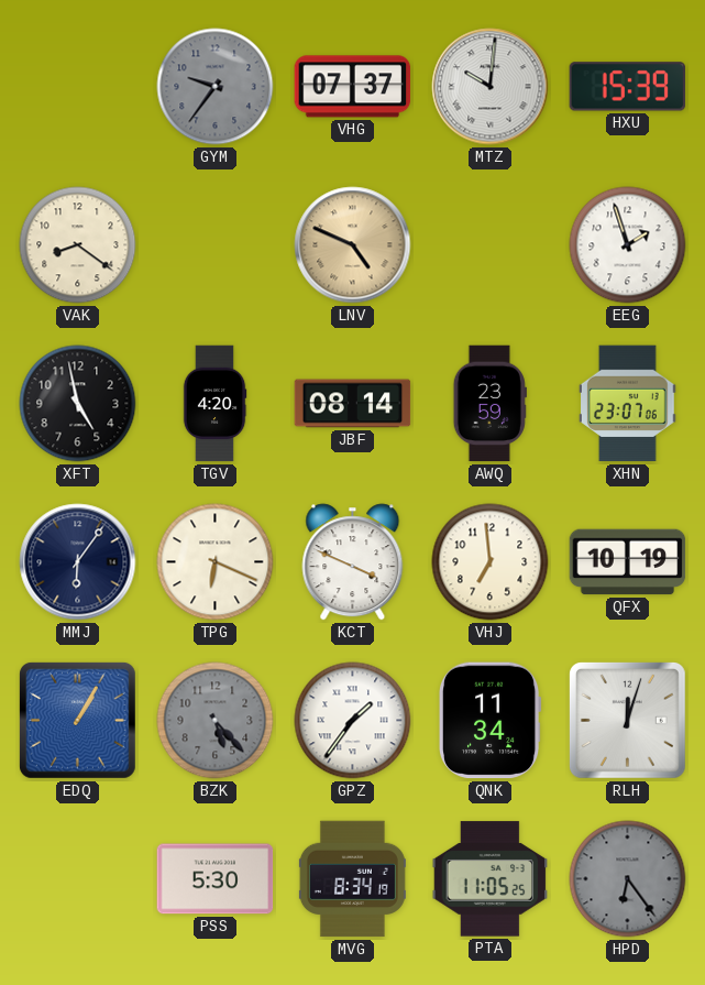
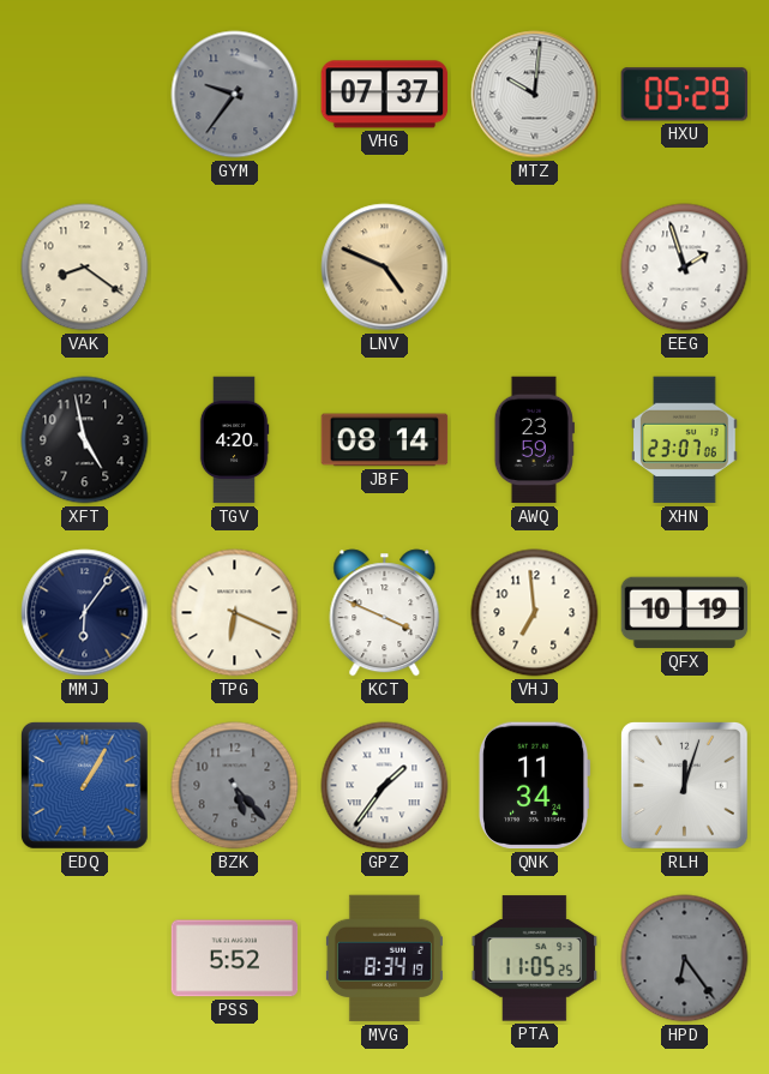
HXU: 15:39 -> 05:29 (685, 95)
PSS: 5:30 -> 5:52 (235, 959)
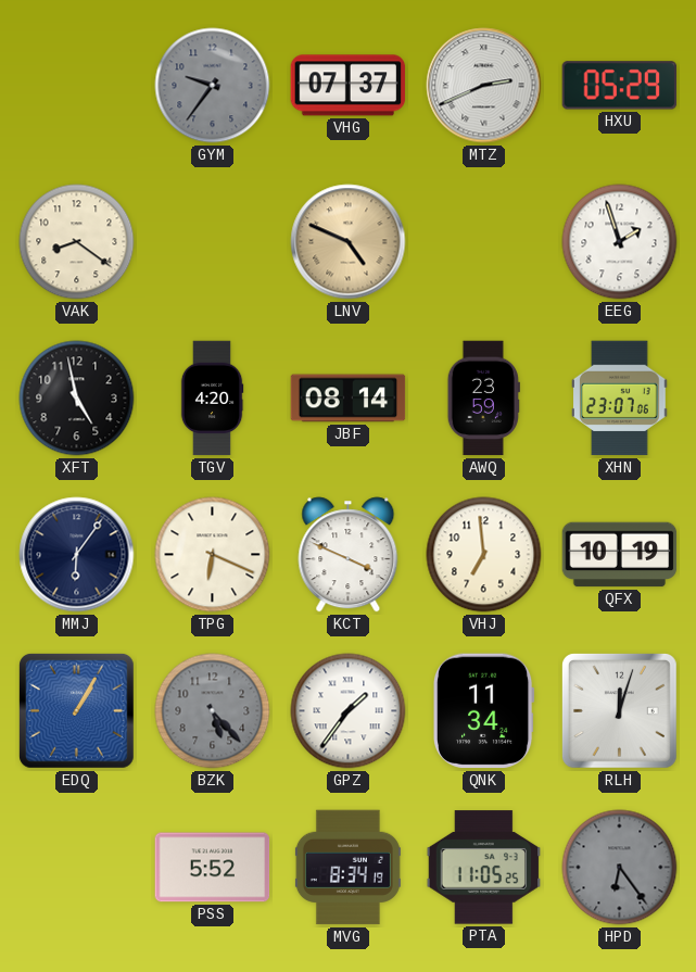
MTZ: 10:01 -> 2:41 (484, 86)
